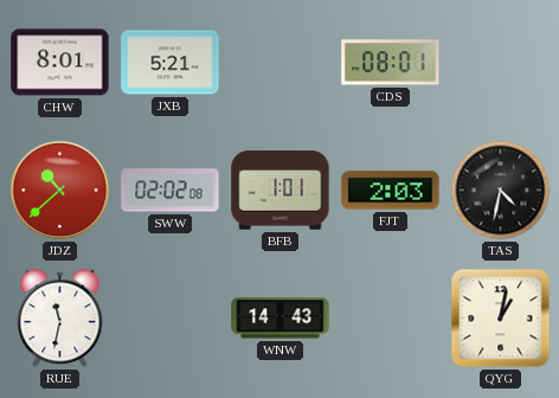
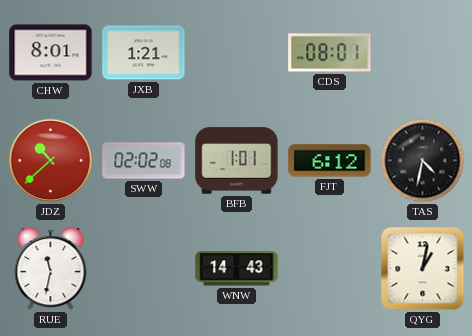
JXB: 5:21 -> 1:21 (144, 53)
FJT: 2:03 -> 6:12 (330, 161)
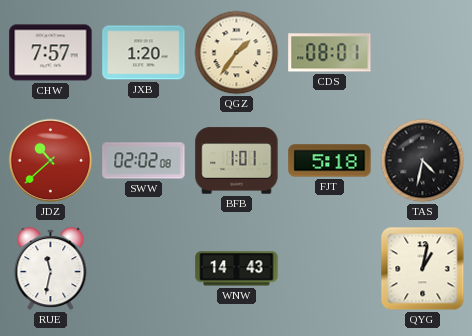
CHW: 8:01 -> 7:57 (51, 53)
JXB: 1:21 -> 1:20 (144, 53)
QGZ: none -> 1:36 (237, 53)
FJT: 6:12 -> 5:18 (330, 161)
